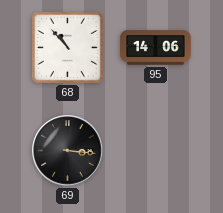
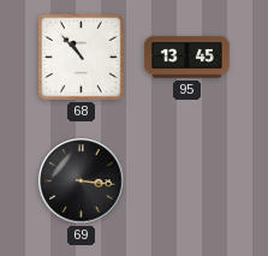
95: 14:06 -> 13:45 (187, 58)
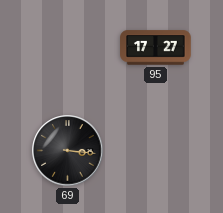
68: 10:53 -> none (81, 56)
95: 13:45 -> 17:27 (156, 48)
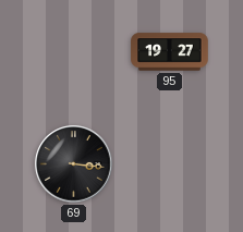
95: 17:27 -> 19:27 (170, 52)
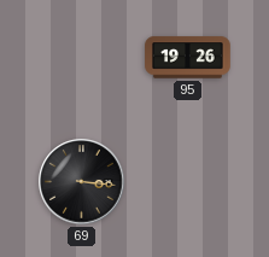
95: 19:27 -> 19:26 (188, 58)
